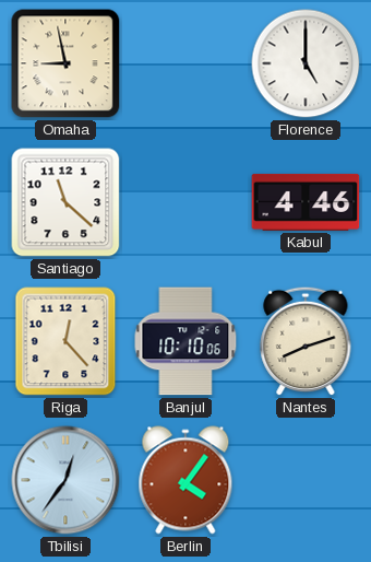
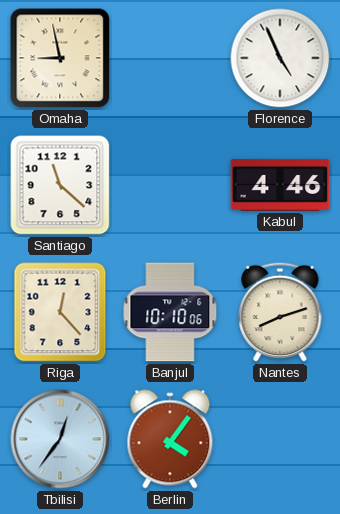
Florence: 5:00 -> 4:56 (280, 58)
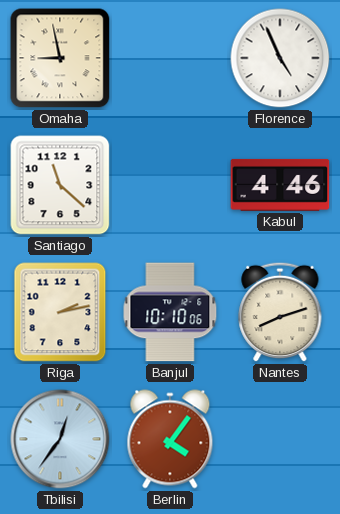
Riga: 12:23 -> 2:13 (60, 312)
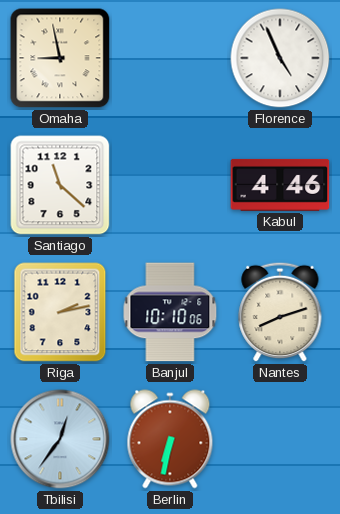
Berlin: 4:06 -> 6:32 (170, 439)
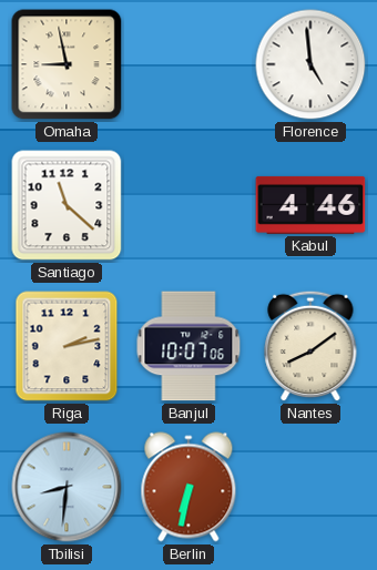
Florence: 4:56 -> 4:59 (310, 64)
Banjul: 10:10 -> 10:07 (188, 346)
Nantes: 8:12 -> 8:09 (310, 346)
Tbilisi: 12:36 -> 8:31 (67, 487)
